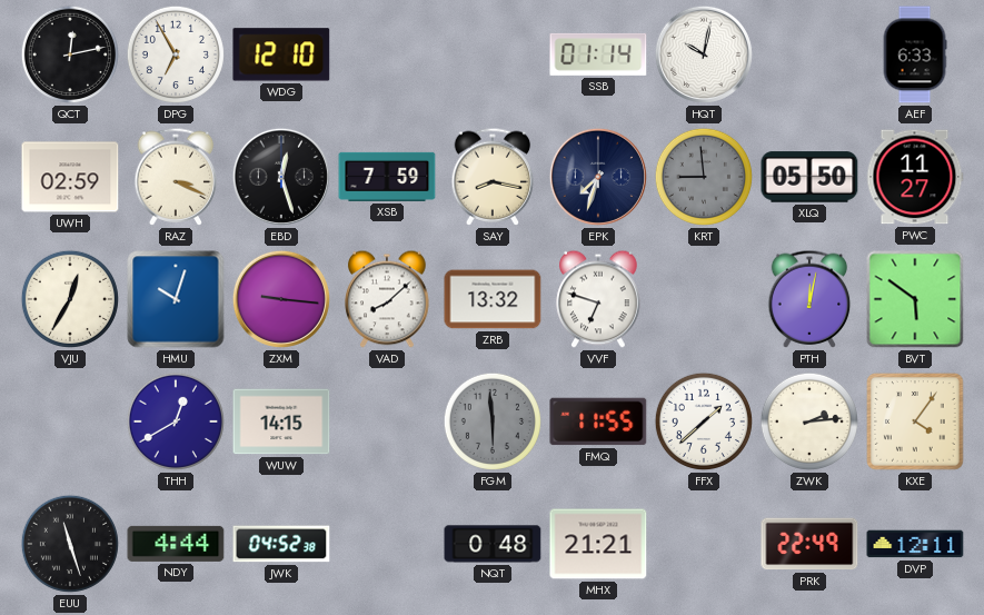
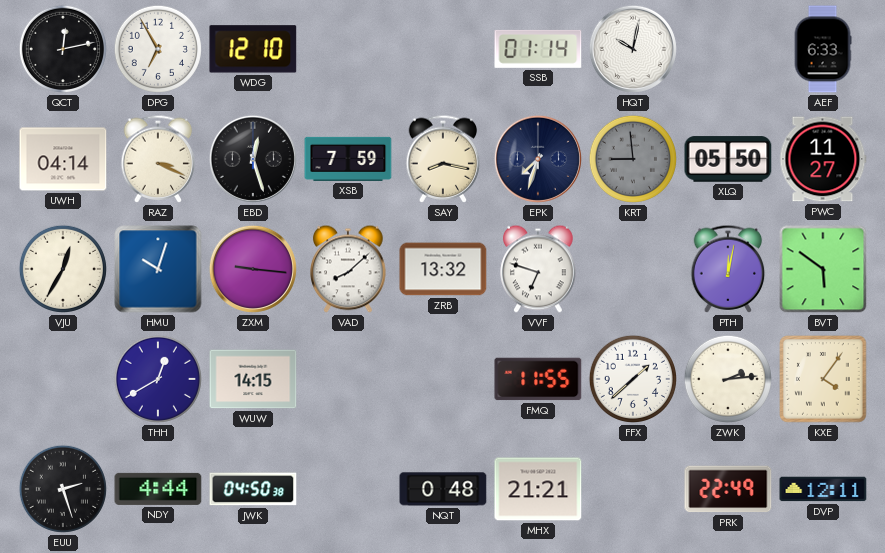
UWH: 02:59 -> 04:14 (63, 159)
FGM: 5:59 -> none (493, 421)
EUU: 11:27 -> 2:27 (63, 489)
JWK: 04:52 -> 04:50 (253, 489)
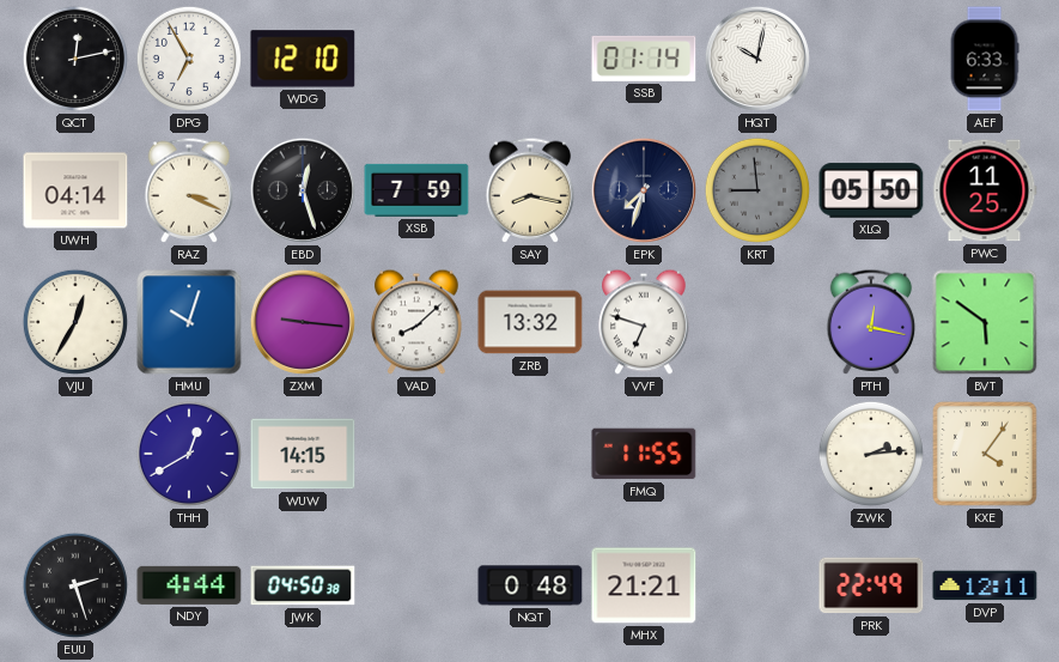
PWC: 11:27 -> 11:25 (985, 190)
PTH: 12:02 -> 12:17 (871, 322)
FFX: 1:38 -> none (633, 379)
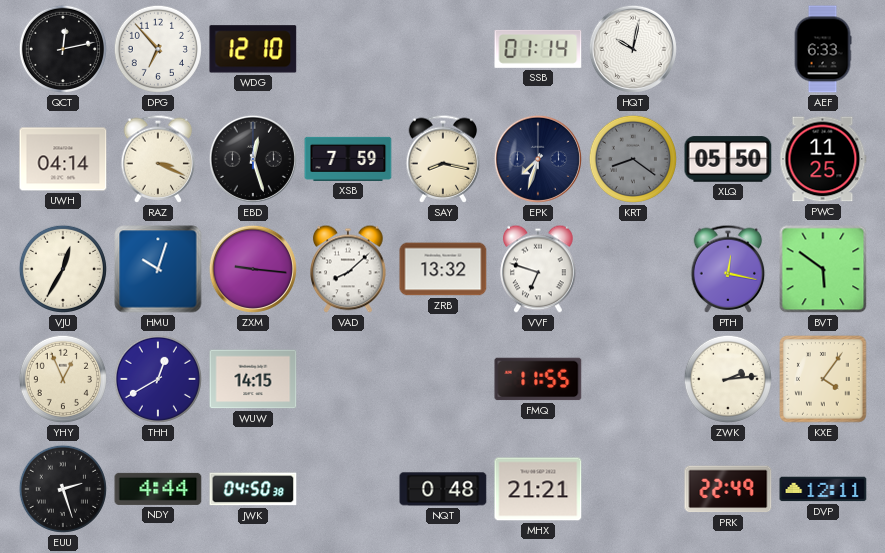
DPG: 6:55 -> 6:53 (158, 49)
KRT: 8:59 -> 8:21 (633, 159)
YHY: none -> 12:56 (63, 379)
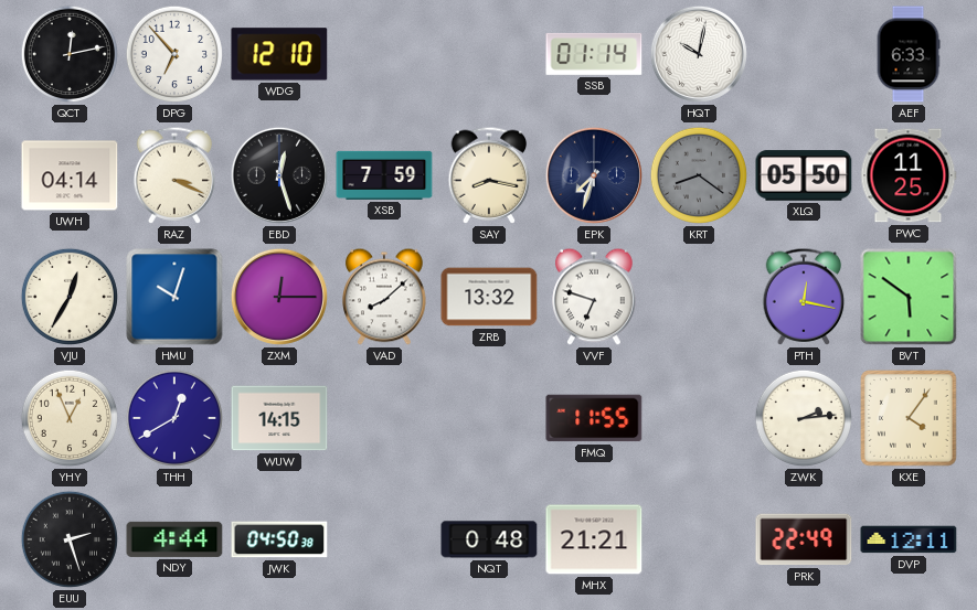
ZXM: 9:16 -> 12:15 (279, 297)
